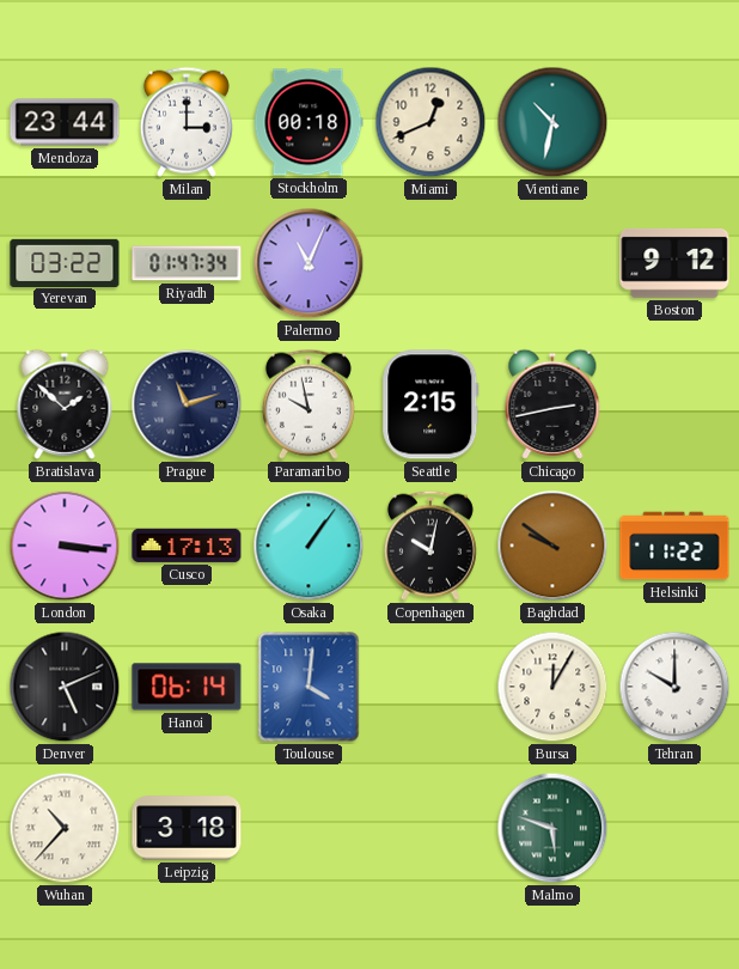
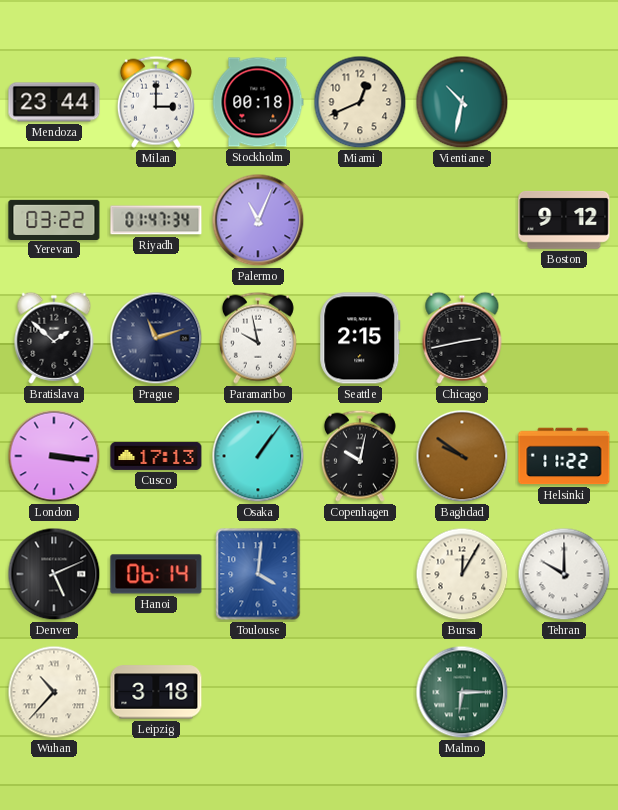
Malmo: 5:48 -> 6:15 (462, 692)
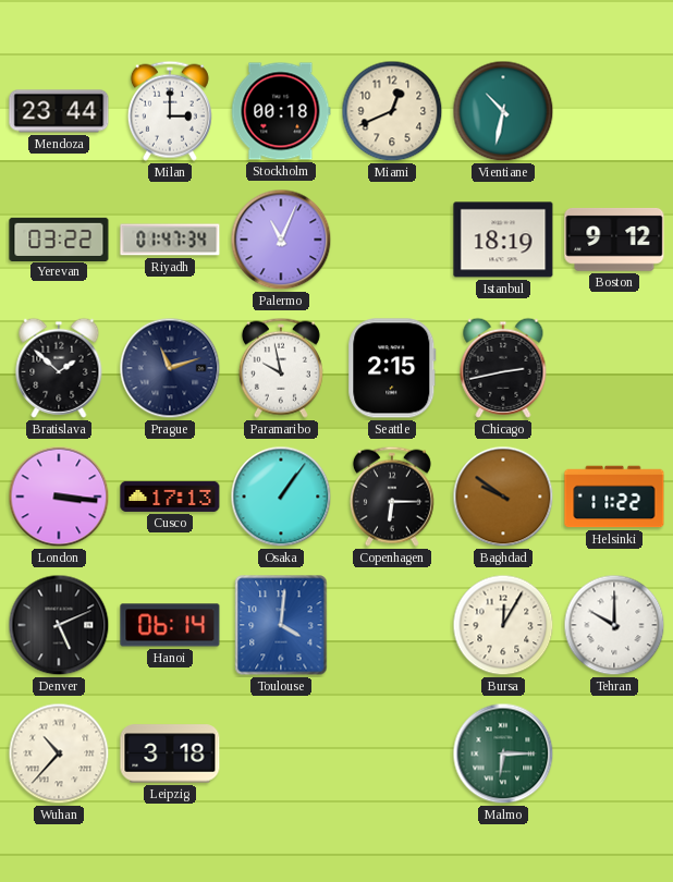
Istanbul: none -> 18:19 (503, 240)
Copenhagen: 10:02 -> 6:15 (392, 497)
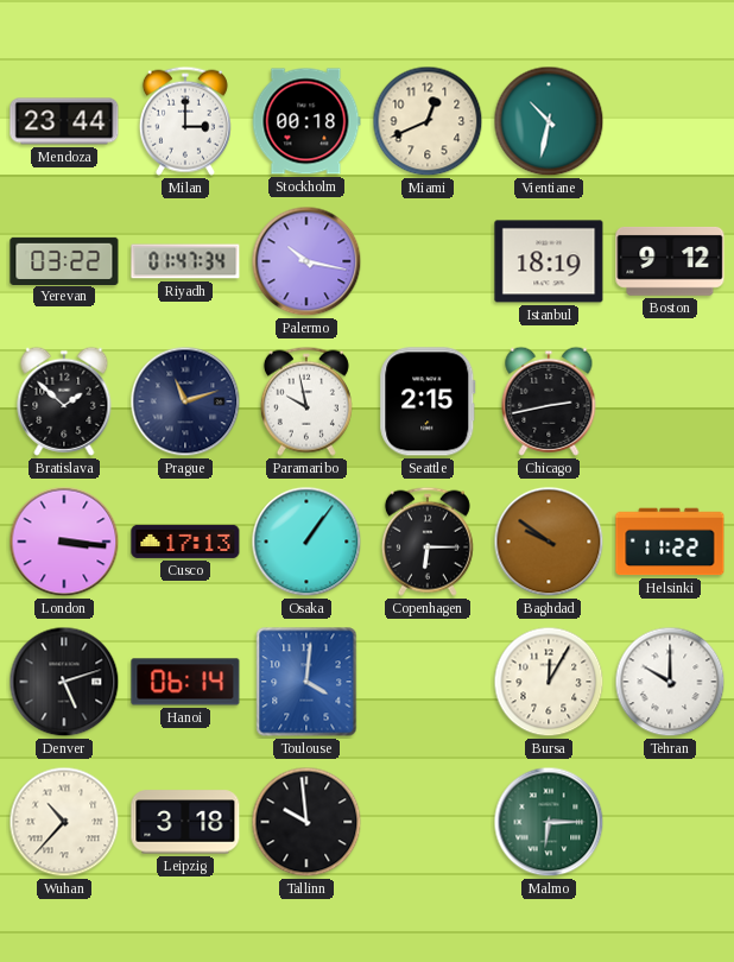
Palermo: 11:04 -> 10:17 (306, 261)
Denver: 5:11 -> 5:12 (64, 682)
Tallinn: none -> 9:59 (306, 822)
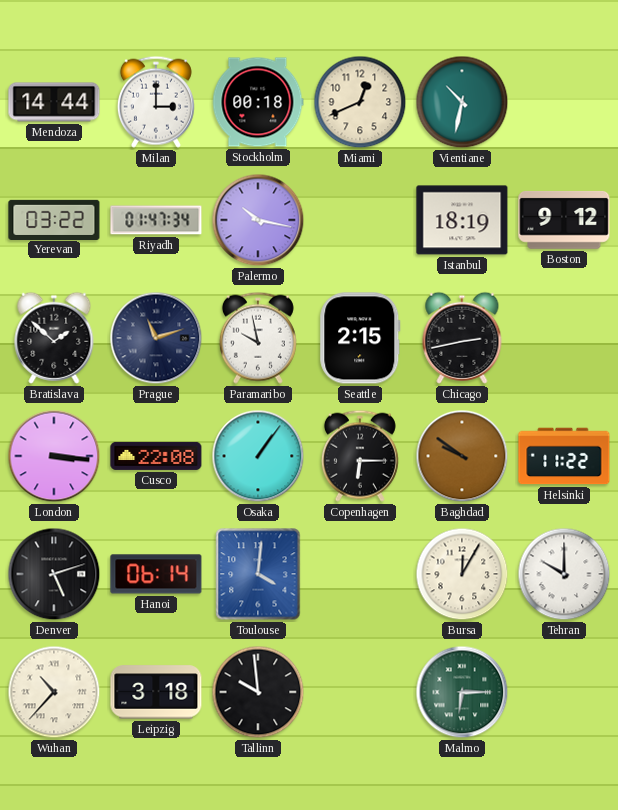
Mendoza: 23:44 -> 14:44 (54, 102)
Cusco: 17:13 -> 22:08 (156, 456)
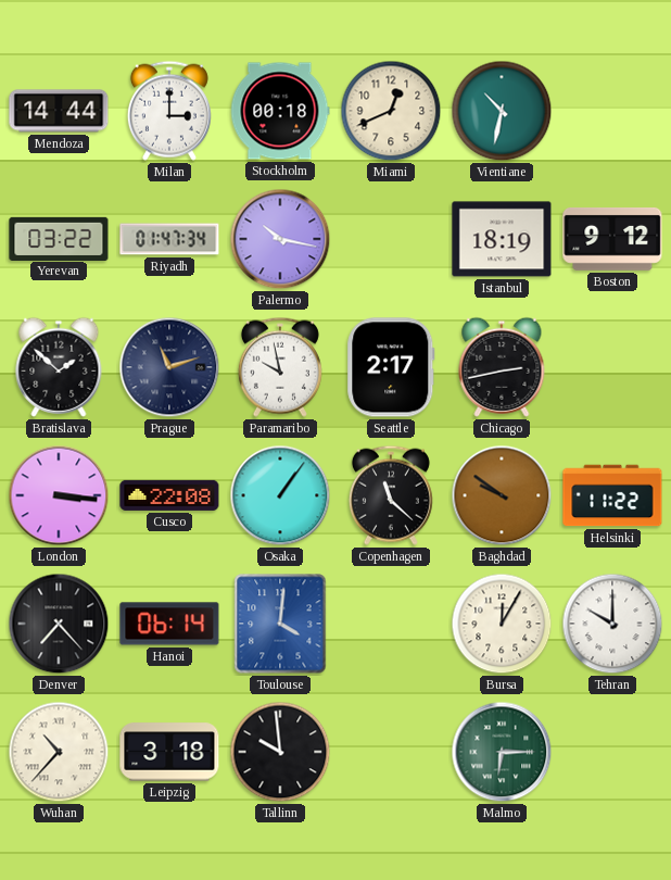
Seattle: 2:15 -> 2:17 (391, 367)
Copenhagen: 6:15 -> 11:22 (391, 495)
Denver: 5:12 -> 7:23 (59, 624)
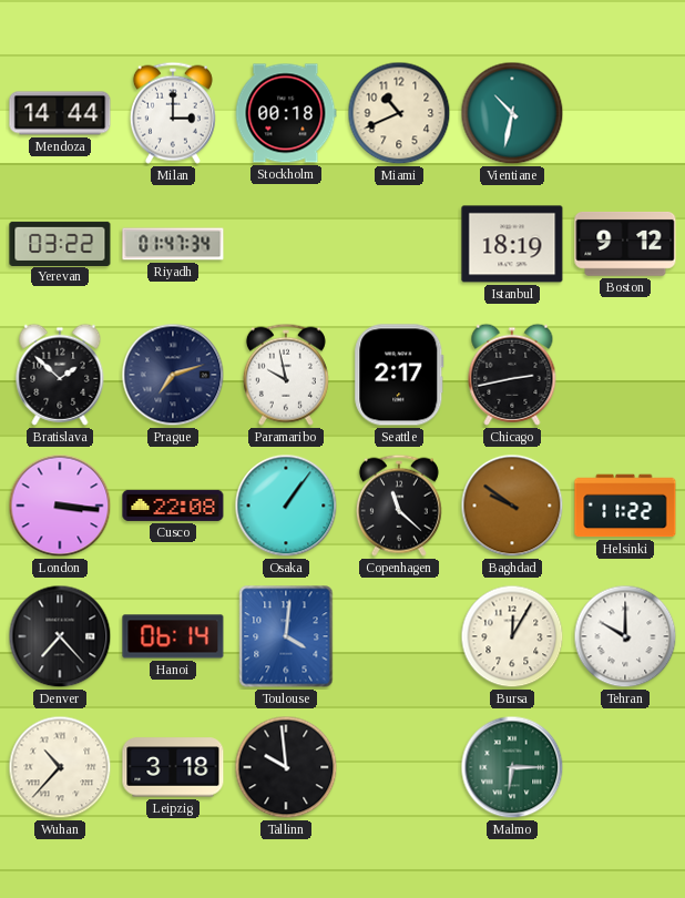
Miami: 12:41 -> 10:41 (399, 113)
Palermo: 10:17 -> none (280, 239)
Prague: 11:12 -> 7:12 (173, 375)
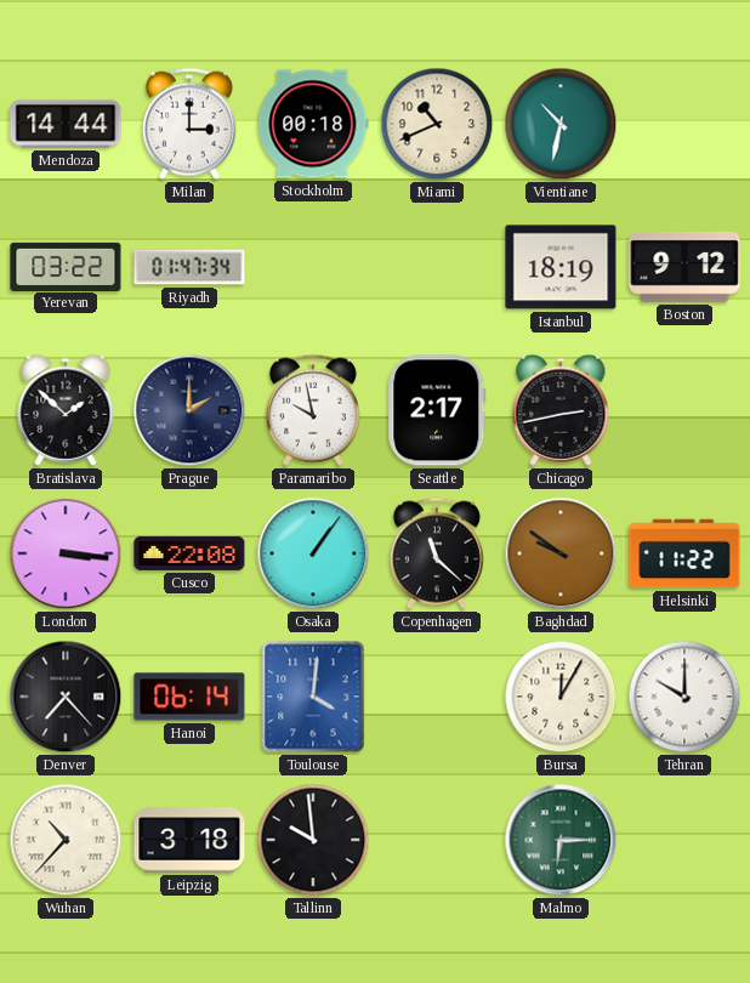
Prague: 7:12 -> 2:00 (189, 410)
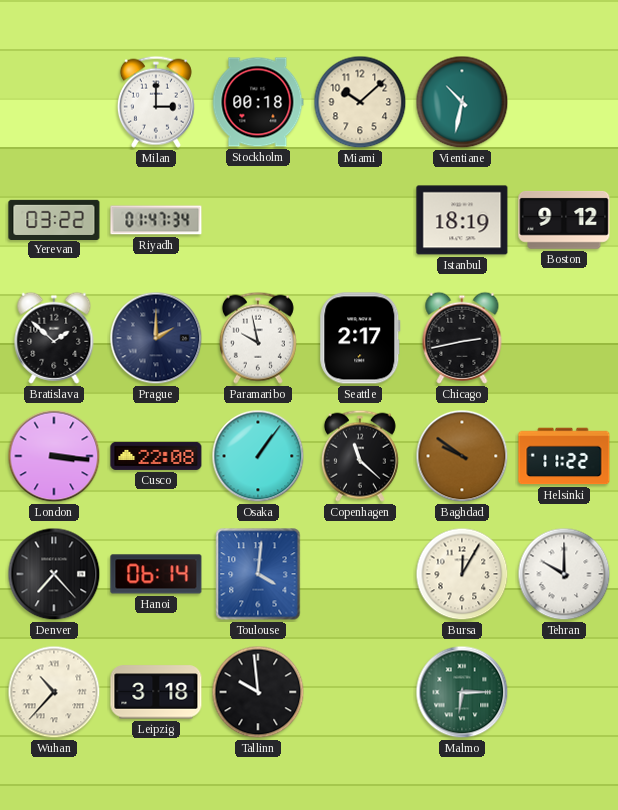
Mendoza: 14:44 -> none (66, 124)
Miami: 10:41 -> 10:08 (360, 102)
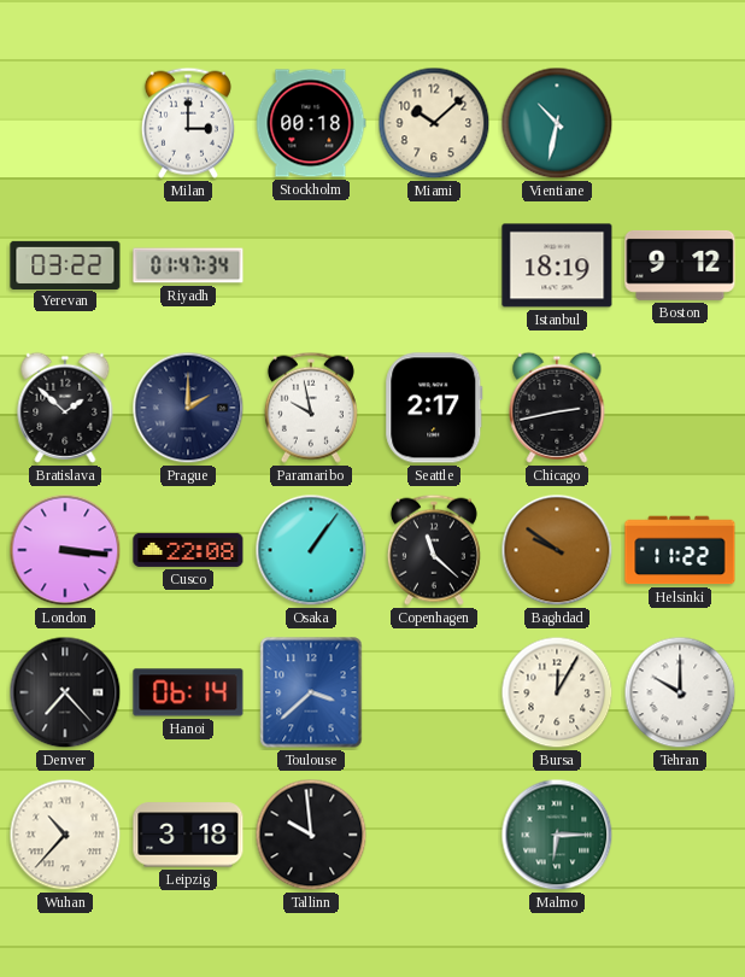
Toulouse: 4:01 -> 3:38 (311, 692)
